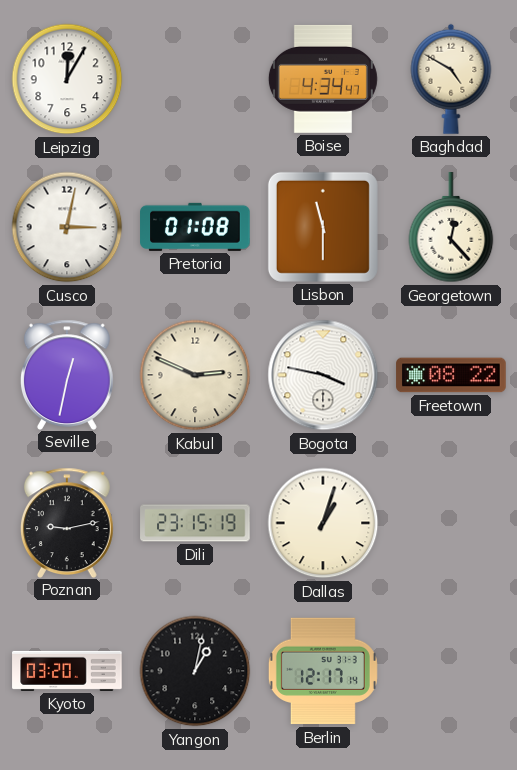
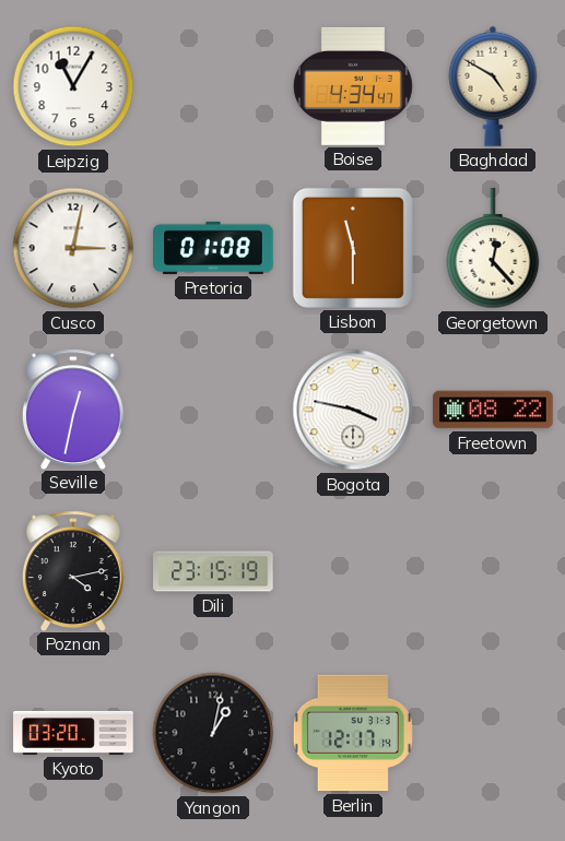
Leipzig: 12:05 -> 11:05 (73, 86)
Kabul: 2:49 -> none (195, 375)
Poznan: 9:13 -> 4:13 (73, 570)
Dallas: 1:03 -> none (323, 523)
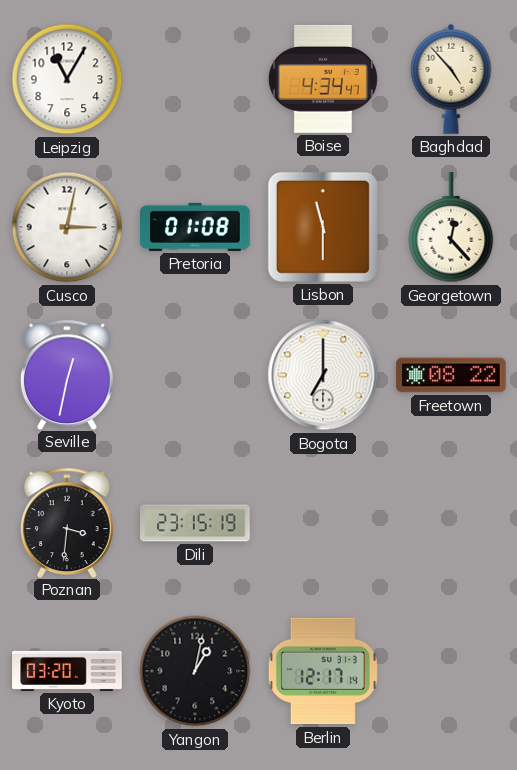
Baghdad: 4:50 -> 4:53 (451, 79)
Bogota: 3:47 -> 7:00 (323, 375)
Poznan: 4:13 -> 3:31 (67, 522)
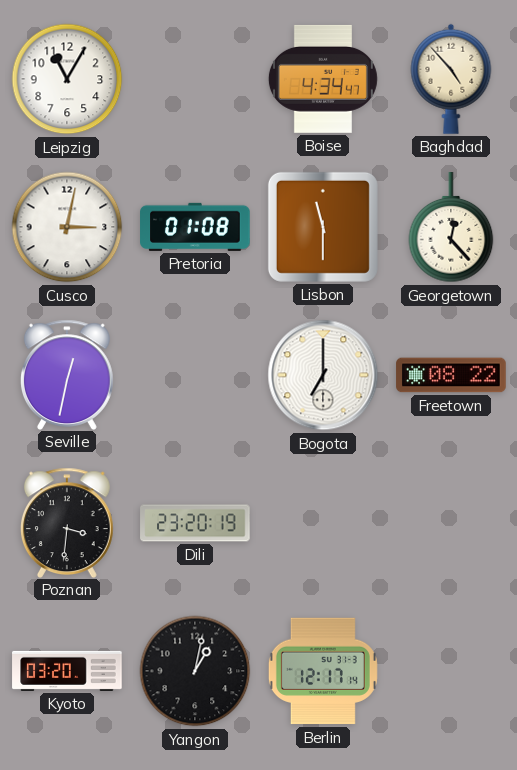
Dili: 23:15 -> 23:20 (195, 523)
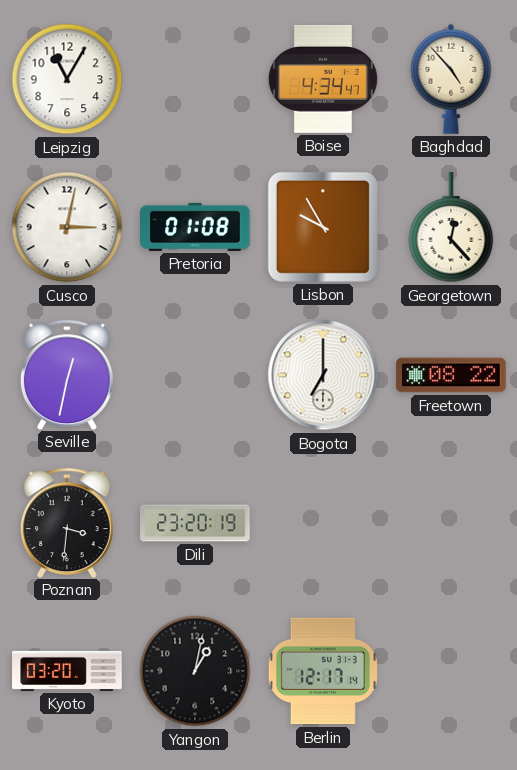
Lisbon: 11:30 -> 9:55 (323, 227)
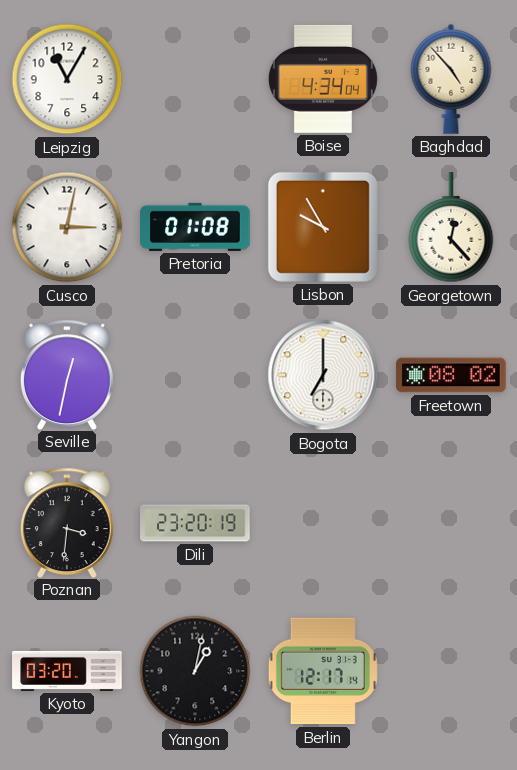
Boise: 4:34:47 -> 4:34:04 (323, 79)
Freetown: 08:22 -> 08:02 (451, 375)
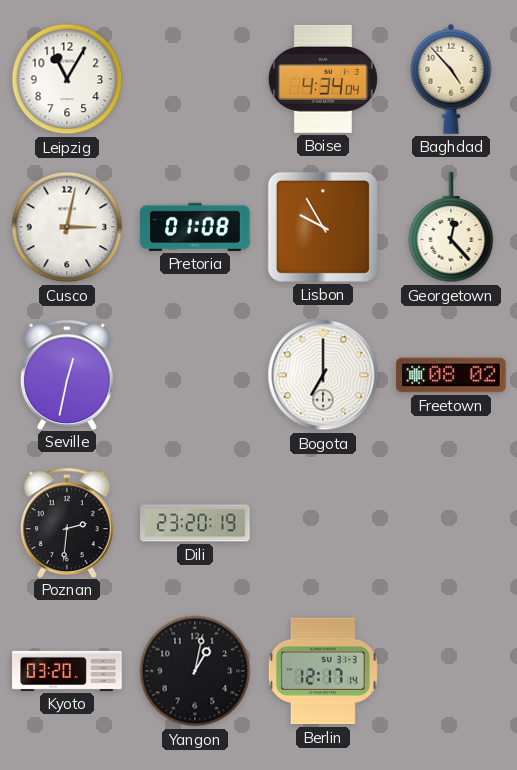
Poznan: 3:31 -> 2:31 (67, 522)
